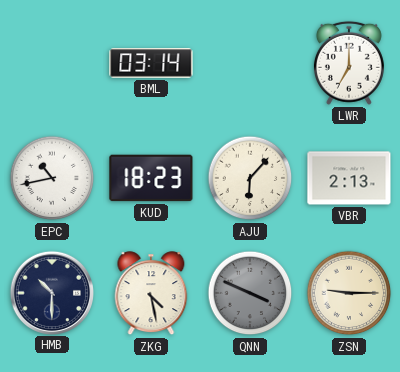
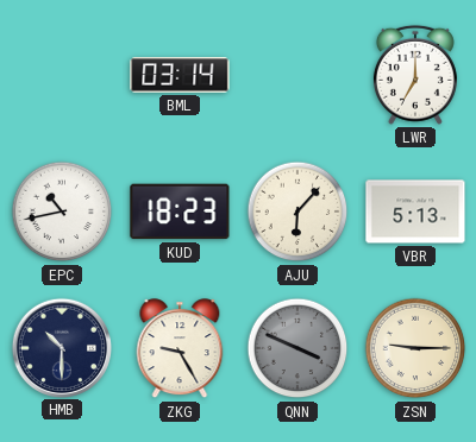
VBR: 2:13 -> 5:13 (415, 211)
ZKG: 4:28 -> 9:25 (180, 349)
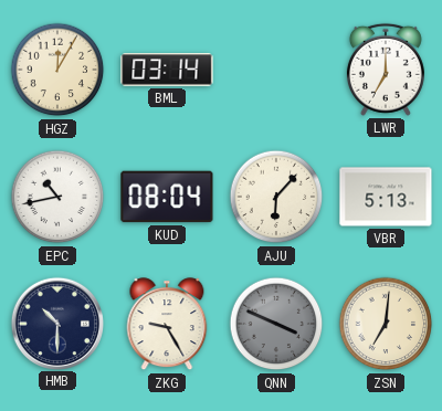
HGZ: none -> 12:05 (57, 70)
KUD: 18:23 -> 08:04 (167, 197)
ZSN: 9:15 -> 7:01 (386, 324)
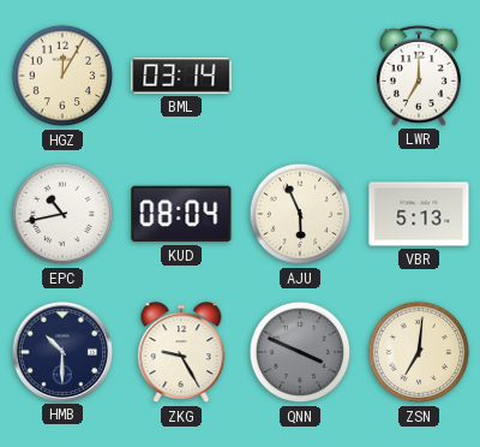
AJU: 6:07 -> 5:56 (300, 214)
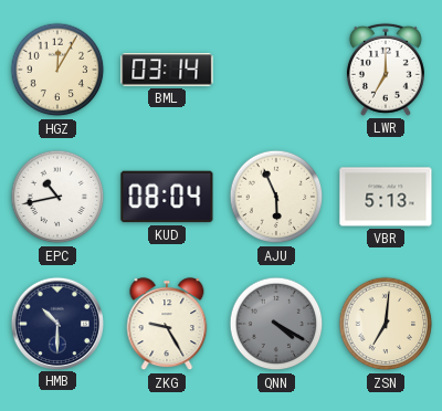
QNN: 3:49 -> 4:20 (276, 324)
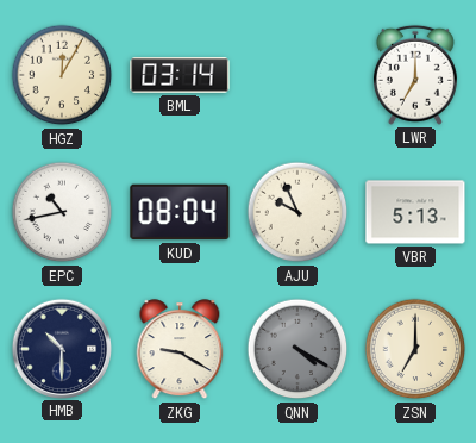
AJU: 5:56 -> 9:56 (297, 212)
ZKG: 9:25 -> 9:20 (180, 350)
ZSN: 7:01 -> 7:00 (415, 349)
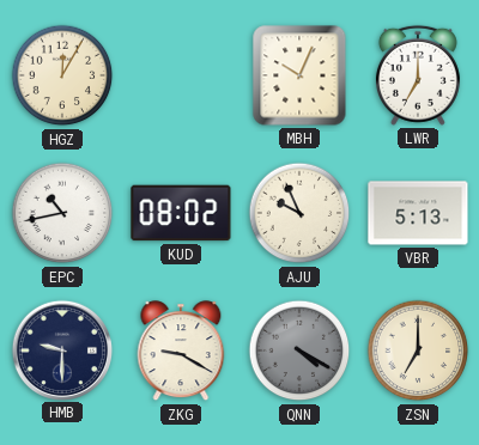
BML: 03:14 -> none (180, 75)
MBH: none -> 10:04 (299, 75)
KUD: 08:04 -> 08:02 (181, 213)
HMB: 10:30 -> 9:30 (61, 349)
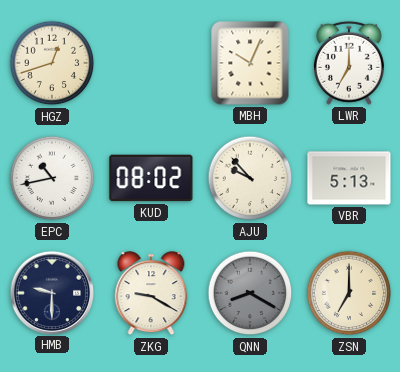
HGZ: 12:05 -> 12:42 (52, 63)
AJU: 9:56 -> 9:53 (250, 178)
QNN: 4:20 -> 8:20 (250, 293)
